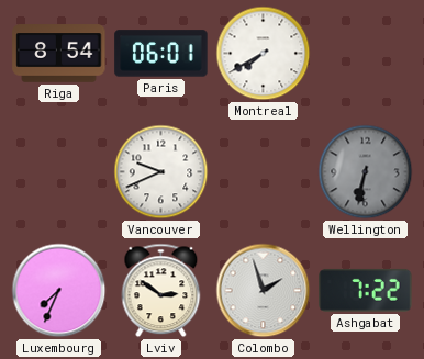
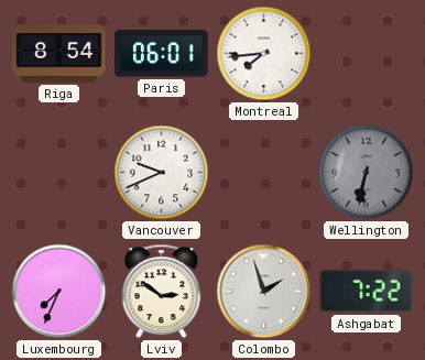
Montreal: 7:40 -> 7:44 (264, 54)
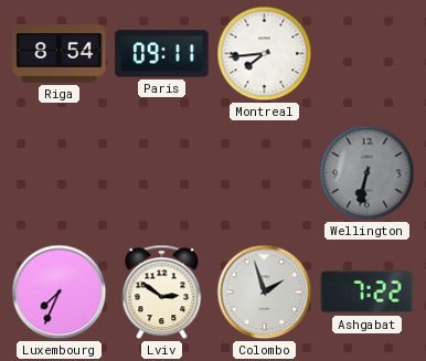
Paris: 06:01 -> 09:11 (162, 54)
Vancouver: 9:41 -> none (162, 173)
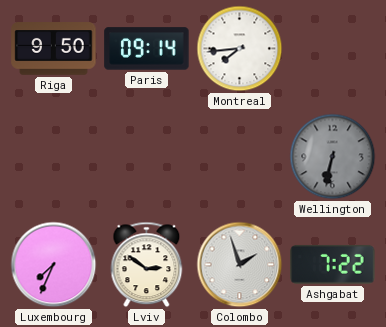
Riga: 8:54 -> 9:50 (54, 49)
Paris: 09:11 -> 09:14 (147, 49)
